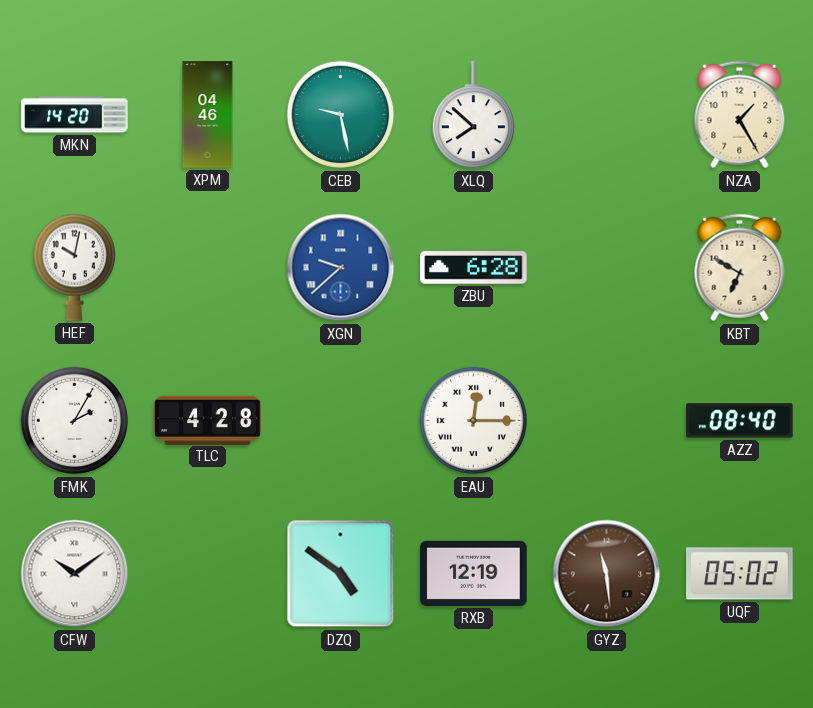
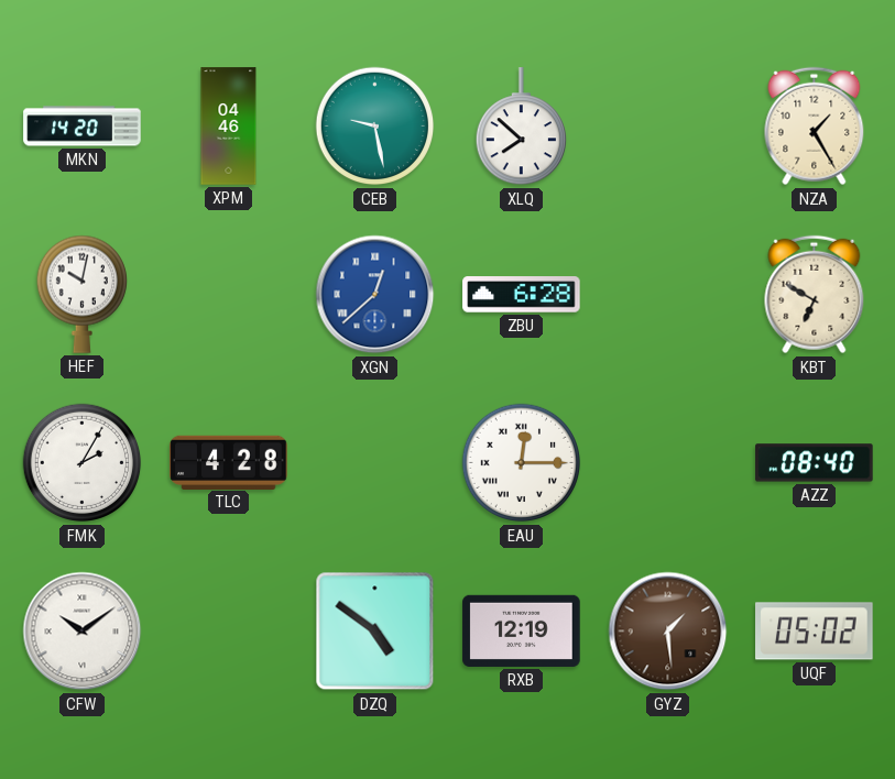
XGN: 9:38 -> 12:38 (375, 295)
GYZ: 11:29 -> 1:29 (668, 632)
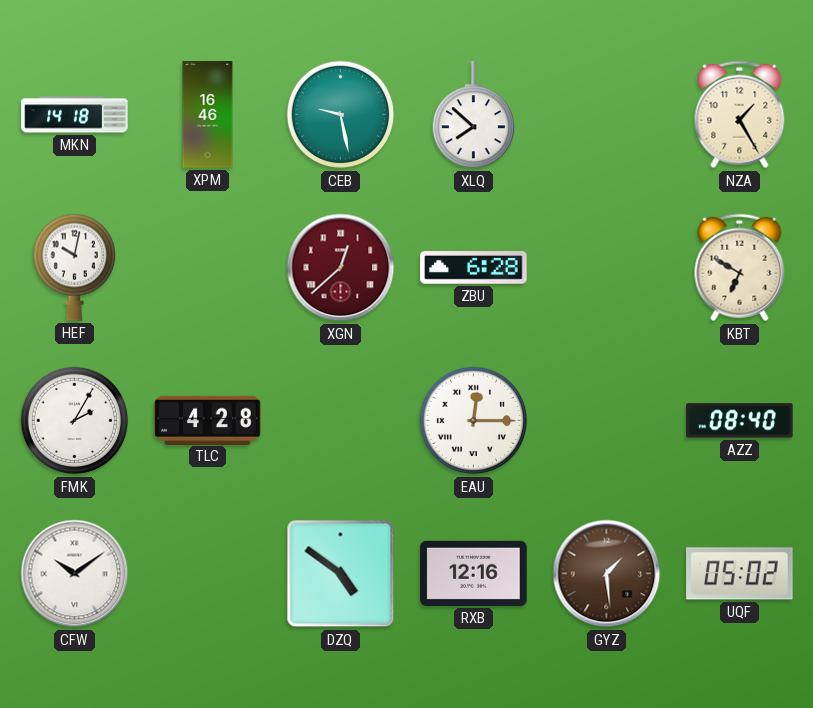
MKN: 14:20 -> 14:18 (75, 115)
XPM: 04:46 -> 16:46 (208, 115)
XGN dial: blue -> burgundy (341, 268)
RXB: 12:19 -> 12:16 (474, 573)
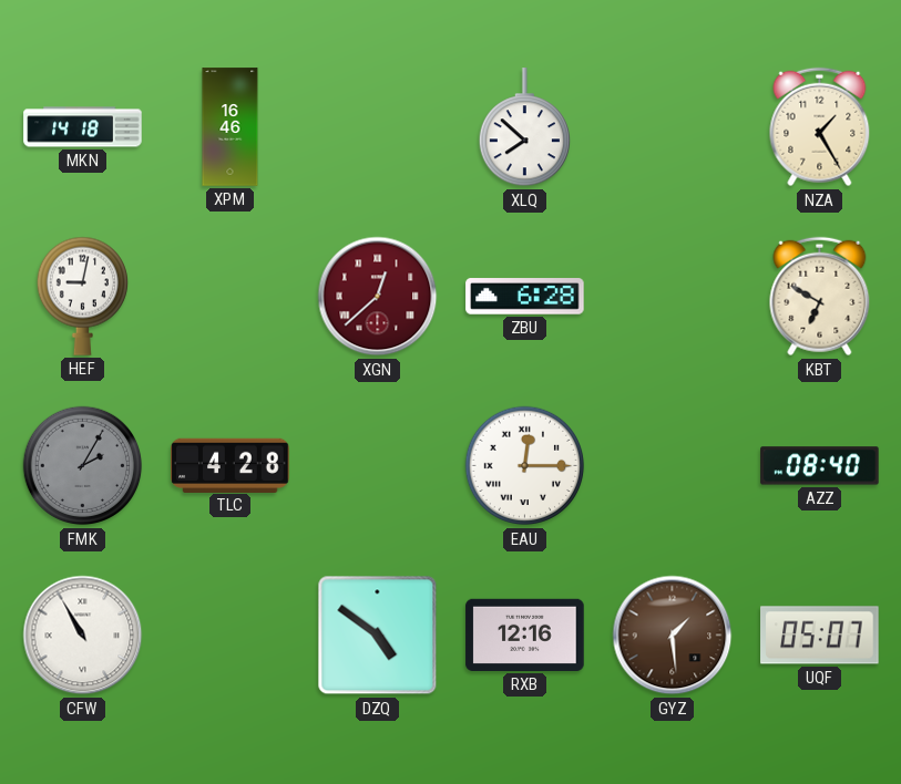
CEB: 9:28 -> none (341, 115)
HEF: 10:02 -> 9:02 (82, 296)
FMK dial: white -> grey (83, 466)
CFW: 10:09 -> 10:55 (83, 636)
UQF: 05:02 -> 05:07 (820, 636)
